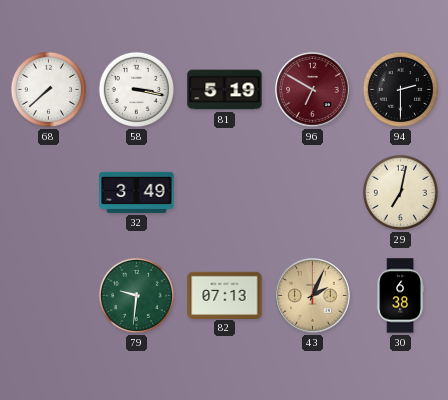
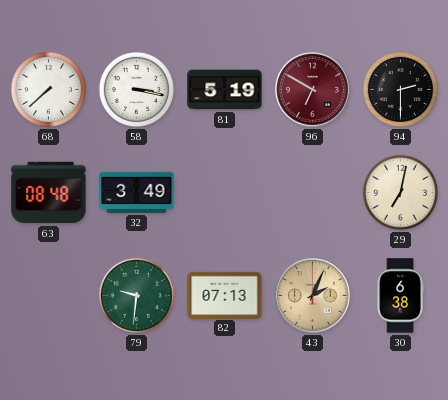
63: none -> 08:48 (49, 193)
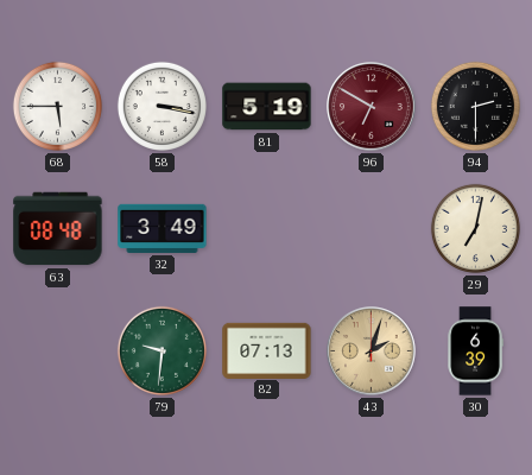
68: 7:38 -> 5:45 (57, 106)
43: 2:04 -> 2:03 (372, 351)
30: 6:38 -> 6:39 (475, 351)
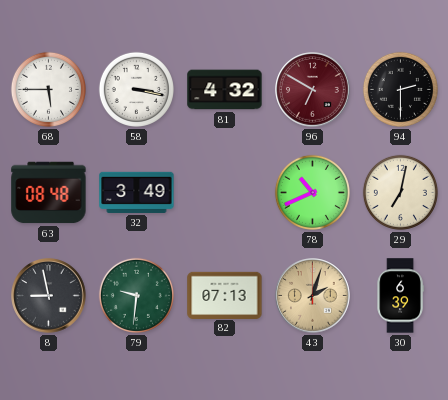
81: 5:19 -> 4:32 (225, 90)
78: none -> 10:41 (312, 192)
8: none -> 8:58 (49, 296)
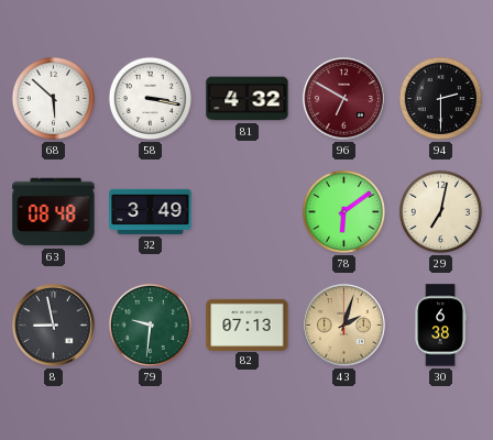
68: 5:45 -> 5:52 (53, 98)
78: 10:41 -> 6:09 (343, 211)
30: 6:39 -> 6:38 (440, 326)
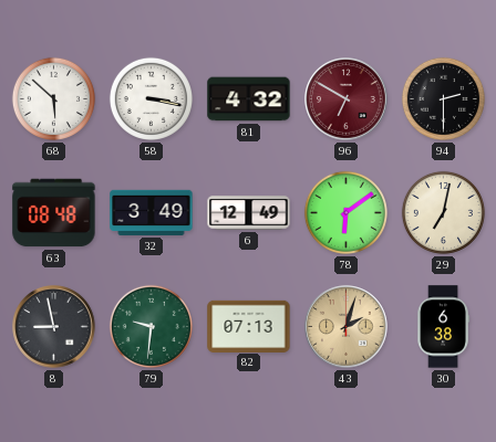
6: none -> 12:49 (249, 213)
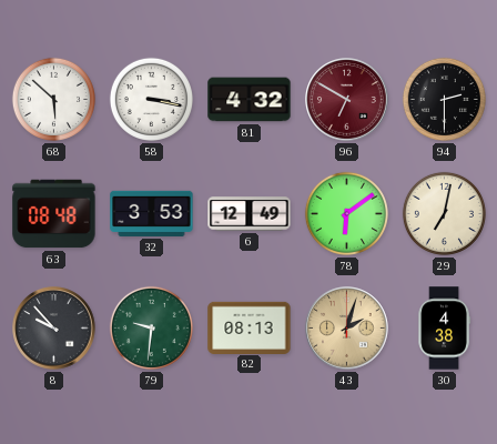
32: 3:49 -> 3:53 (152, 213)
8: 8:58 -> 9:53 (54, 329)
82: 07:13 -> 08:13 (250, 327)
30: 6:38 -> 4:38 (444, 329)
